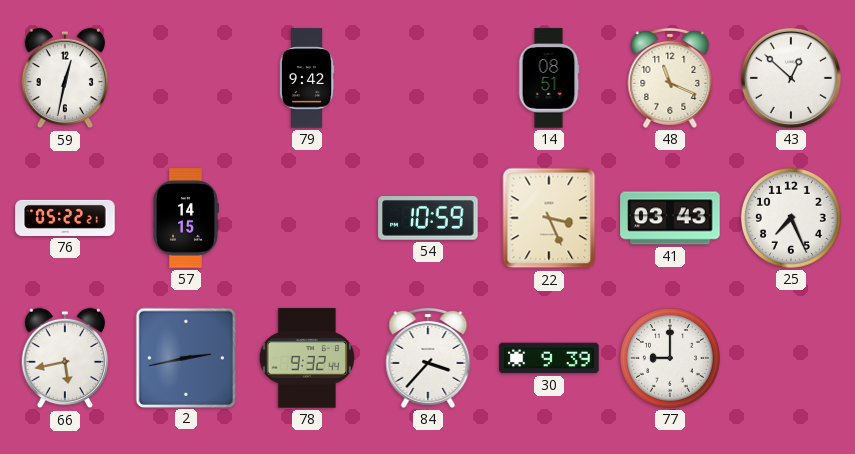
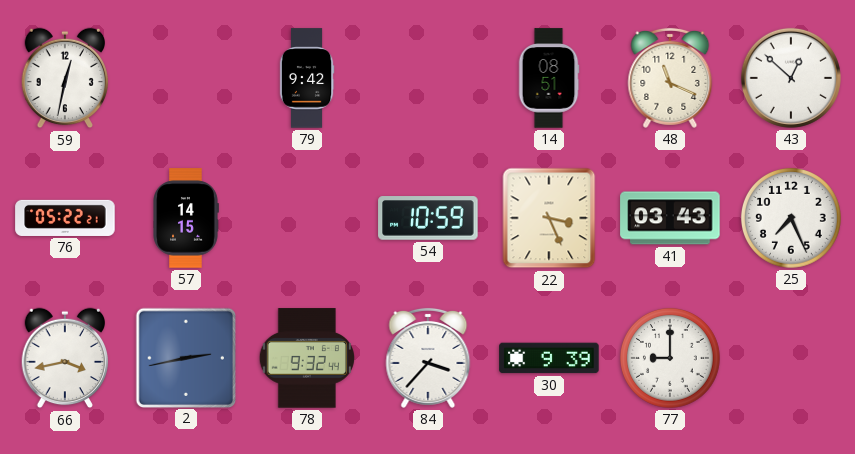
66: 5:43 -> 3:43 (65, 358)
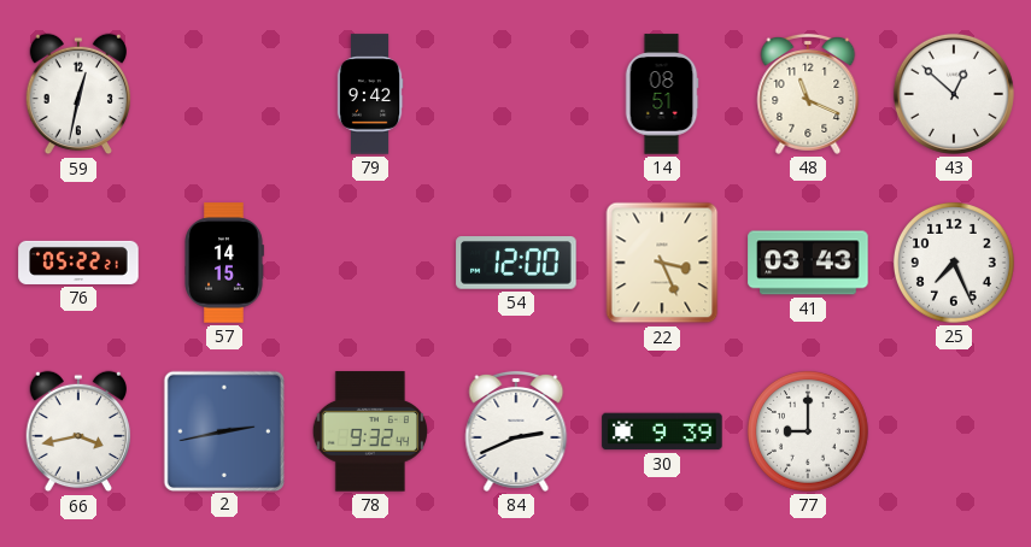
54: 10:59 -> 12:00 (516, 263)
84: 3:37 -> 2:41 (516, 431)
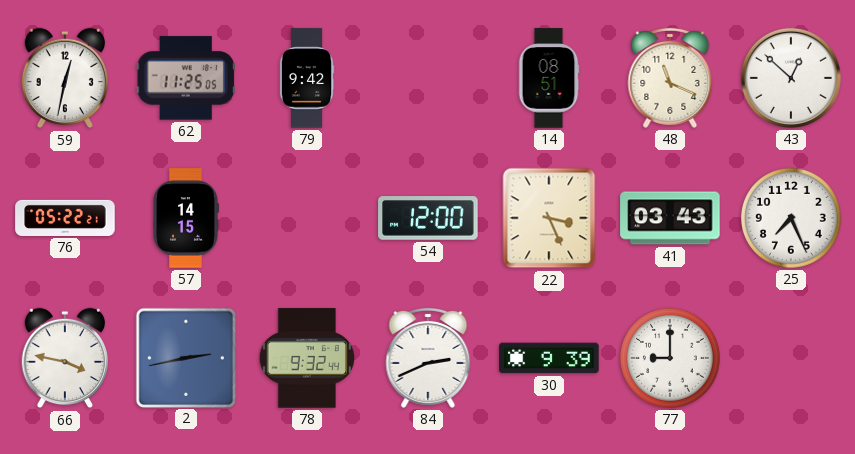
62: none -> 11:25 (186, 78)
66: 3:43 -> 3:47 (65, 358)
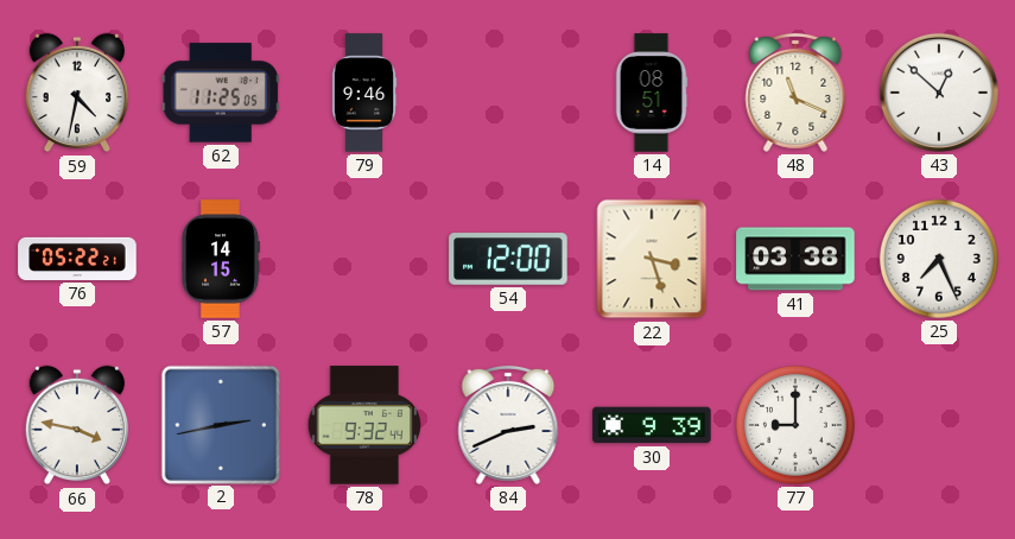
59: 12:32 -> 4:32 (77, 93)
79: 9:42 -> 9:46 (364, 93)
22: 3:26 -> 3:27 (652, 259)
41: 03:43 -> 03:38 (795, 259)
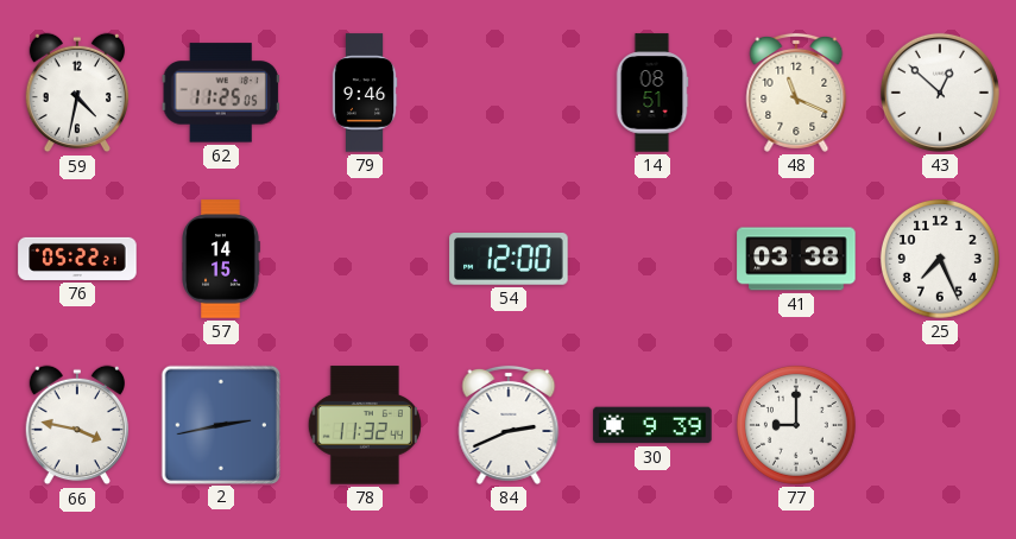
22: 3:27 -> none (652, 259)
78: 9:32 -> 11:32 (364, 425)
